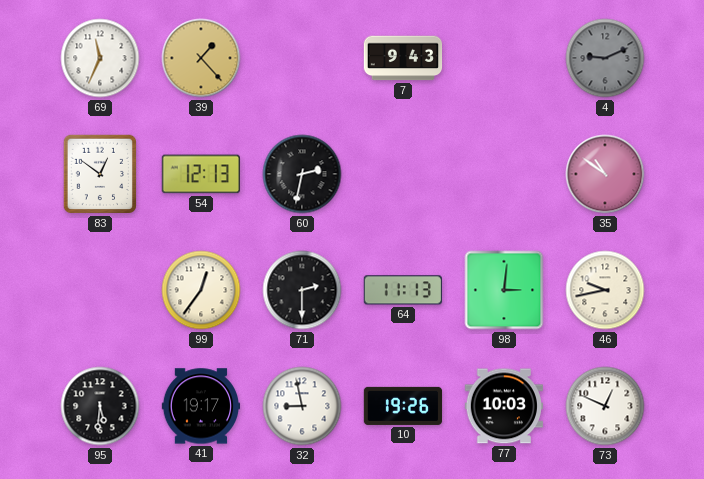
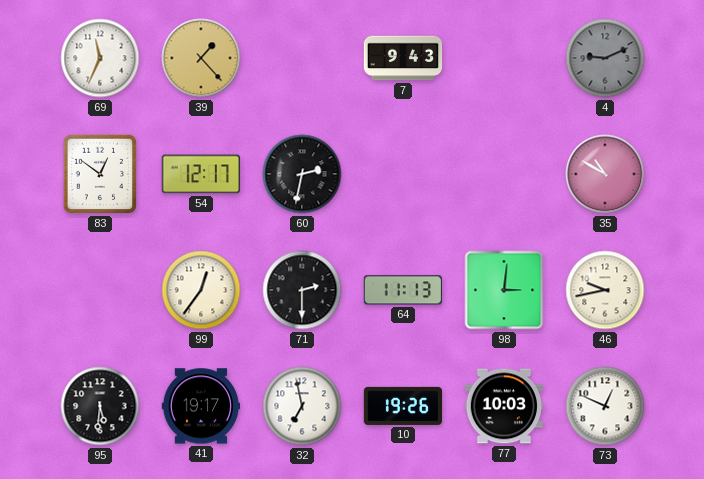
54: 12:13 -> 12:17 (200, 174)
35: 10:51 -> 10:50 (605, 174)
32: 8:58 -> 6:58 (302, 406)
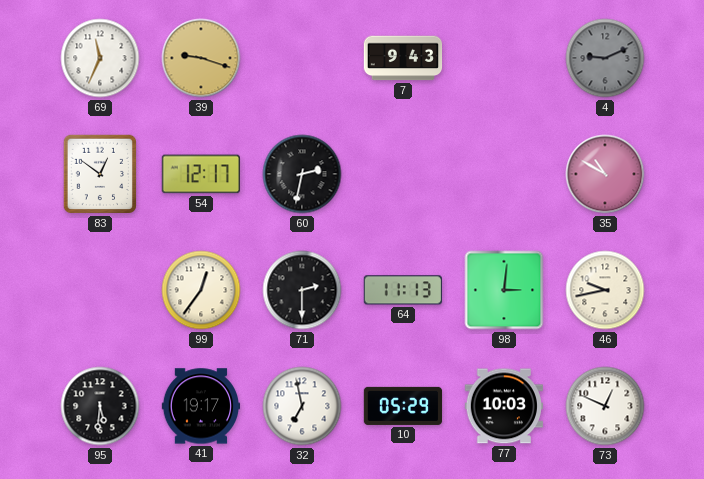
39: 1:23 -> 9:18 (201, 58)
10: 19:26 -> 05:29 (403, 406)
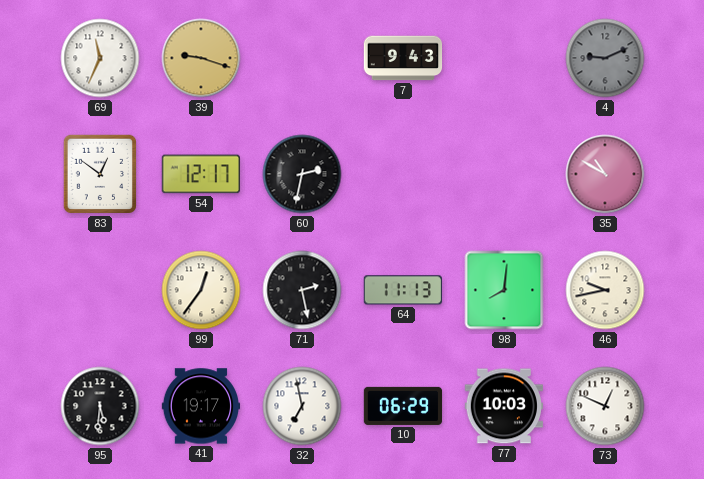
71: 2:30 -> 2:28 (302, 290)
98: 3:01 -> 8:01 (504, 290)
10: 05:29 -> 06:29 (403, 406)
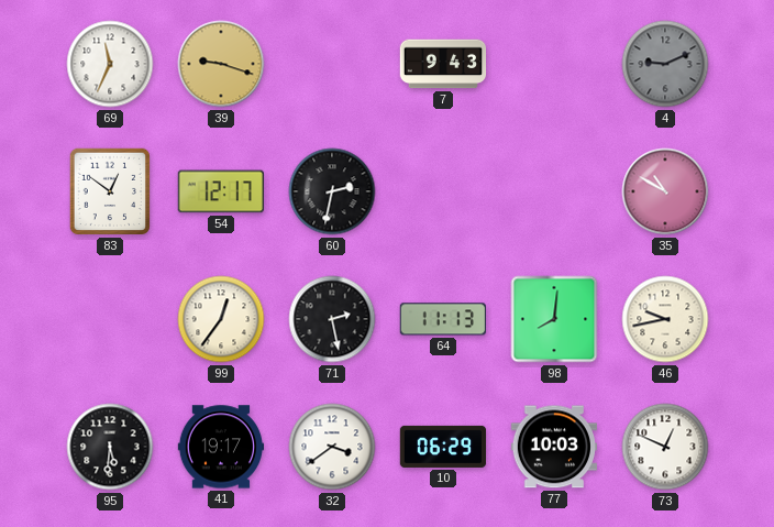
32: 6:58 -> 3:39 (332, 447)
